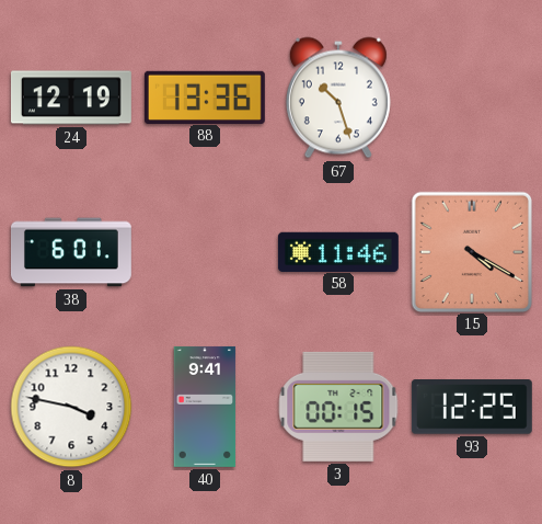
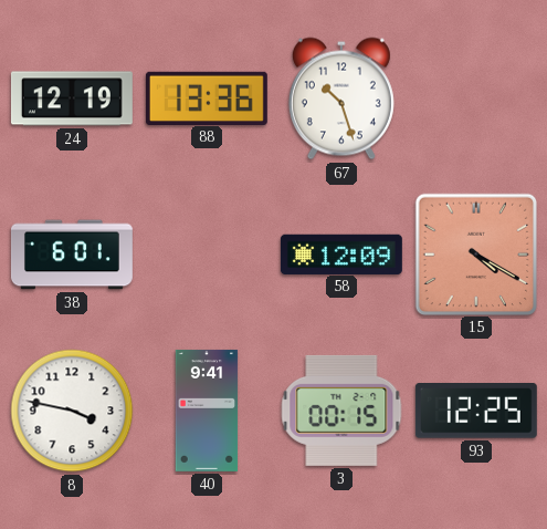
58: 11:46 -> 12:09 (341, 253)
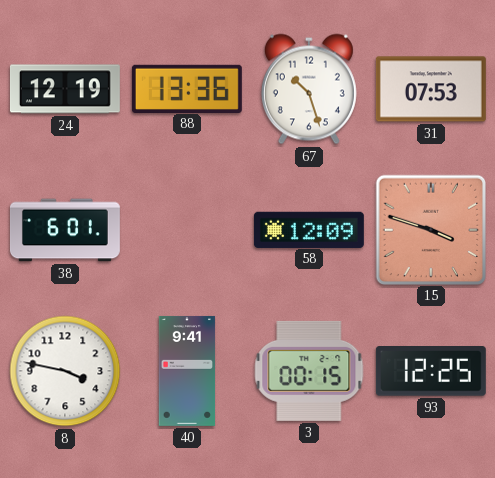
31: none -> 07:53 (431, 89)
15: 4:20 -> 3:48 (430, 229)
